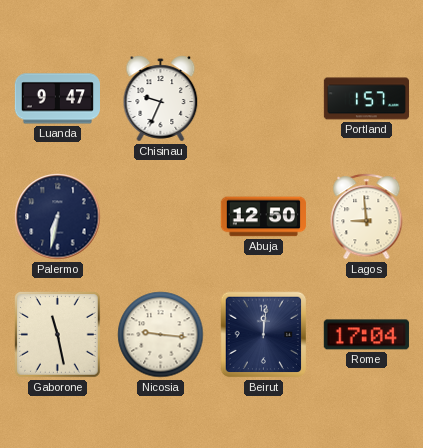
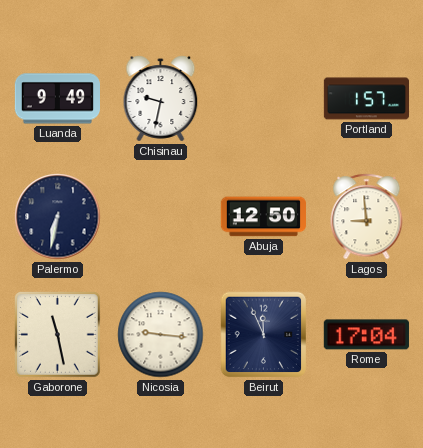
Luanda: 9:47 -> 9:49 (57, 99)
Chisinau: 9:34 -> 9:32 (161, 99)
Beirut: 12:01 -> 11:56 (264, 335)
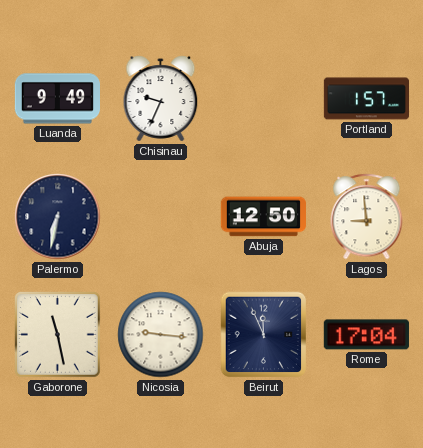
Chisinau: 9:32 -> 9:34 (161, 99)
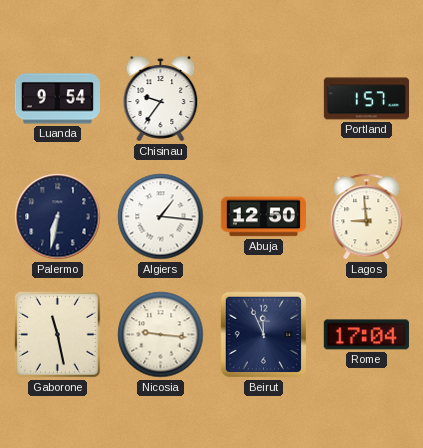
Luanda: 9:49 -> 9:54 (57, 99)
Chisinau: 9:34 -> 9:36 (161, 99)
Algiers: none -> 1:16 (161, 217)
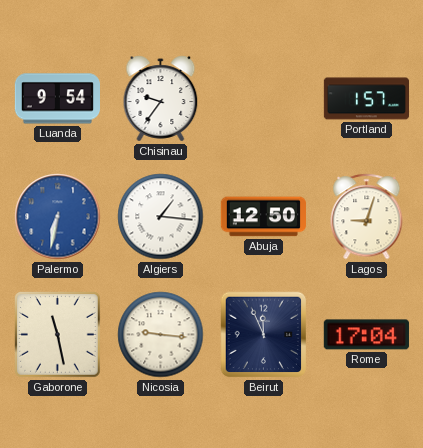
Palermo dial: navy -> blue (58, 217)
Lagos: 8:59 -> 9:03 (367, 217)
